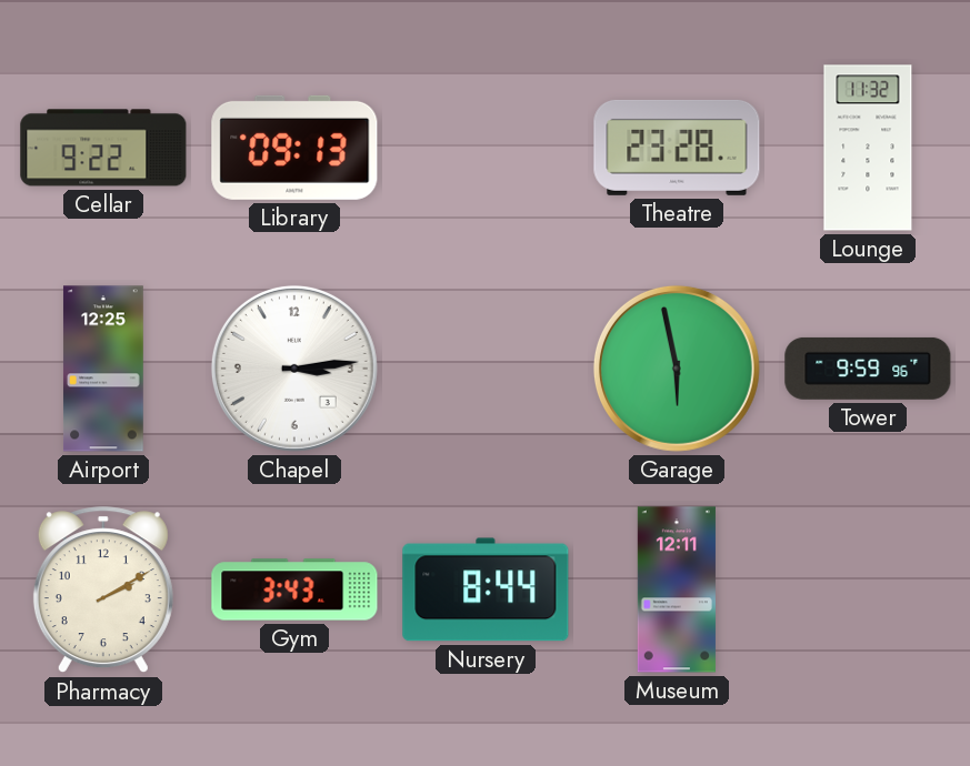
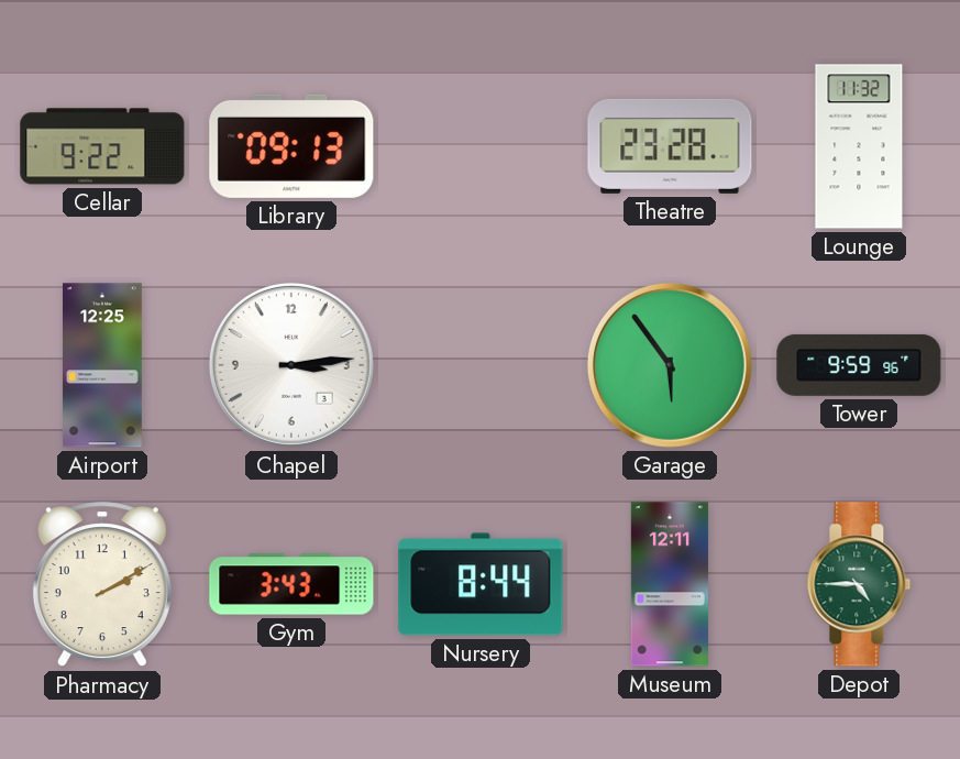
Garage: 5:58 -> 5:54 (670, 365)
Depot: none -> 4:45 (859, 584)
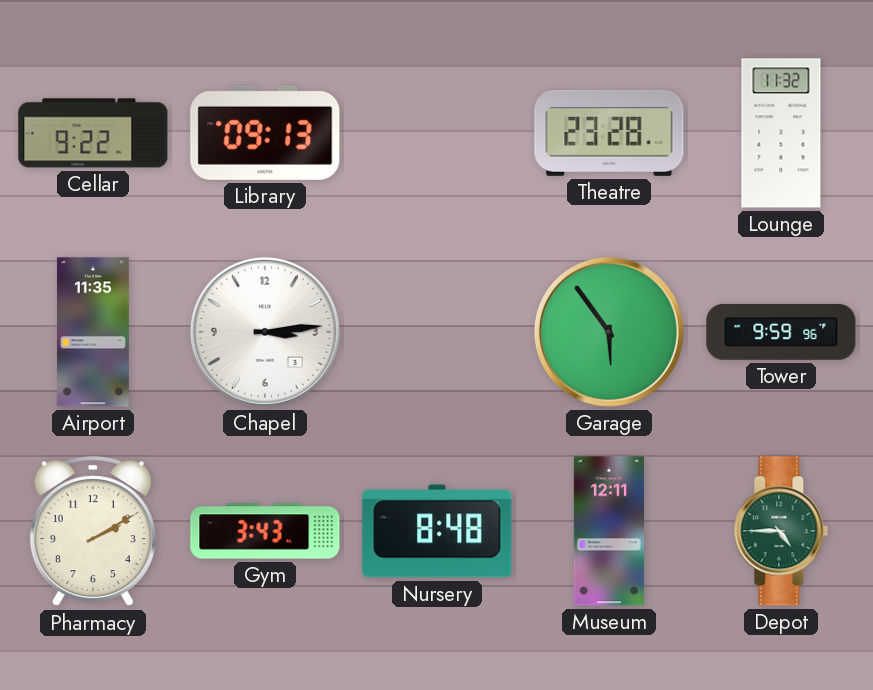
Airport: 12:25 -> 11:35 (93, 332)
Nursery: 8:44 -> 8:48 (437, 531)
